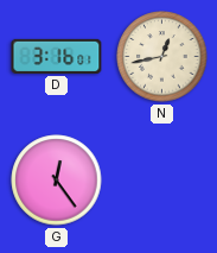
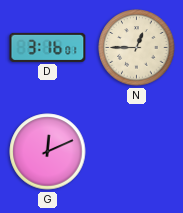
N: 12:43 -> 12:45 (137, 48)
G: 12:24 -> 12:11 (48, 152)
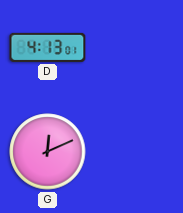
D: 3:16 -> 4:13 (48, 47)
N: 12:45 -> none (137, 48)
